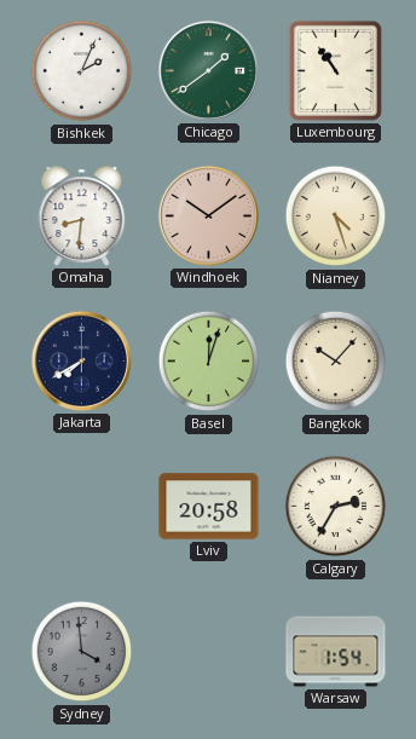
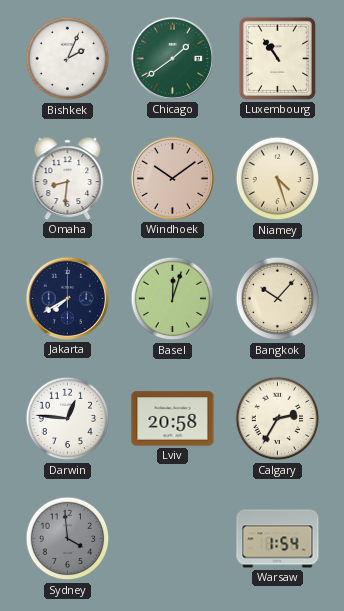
Darwin: none -> 12:46 (68, 419)
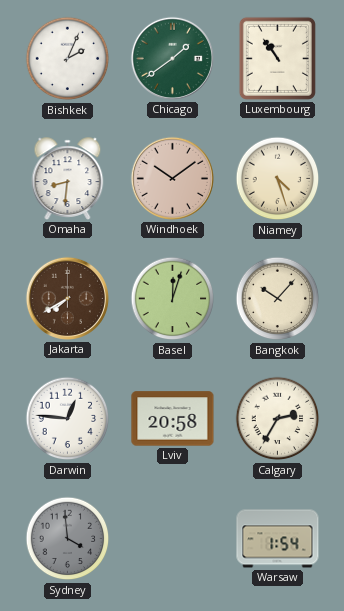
Jakarta dial: navy -> brown (67, 298)
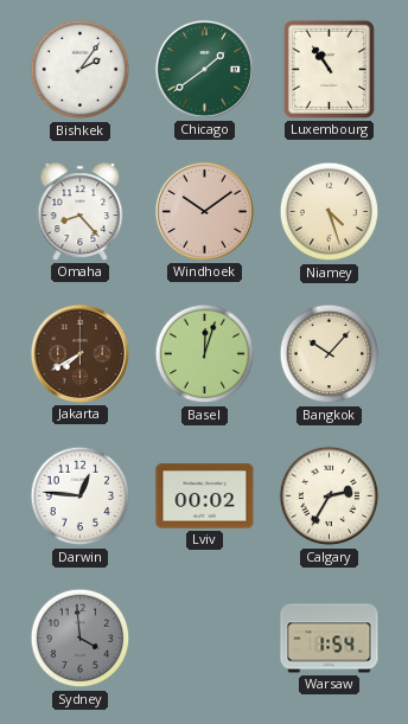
Bishkek: 2:04 -> 2:06 (81, 70)
Omaha: 8:31 -> 8:23 (81, 212)
Lviv: 20:58 -> 00:02 (205, 496)
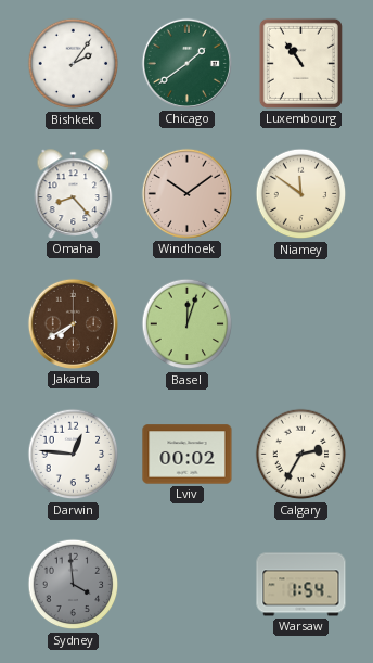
Niamey: 4:27 -> 11:51 (301, 194)
Bangkok: 10:07 -> none (330, 354)
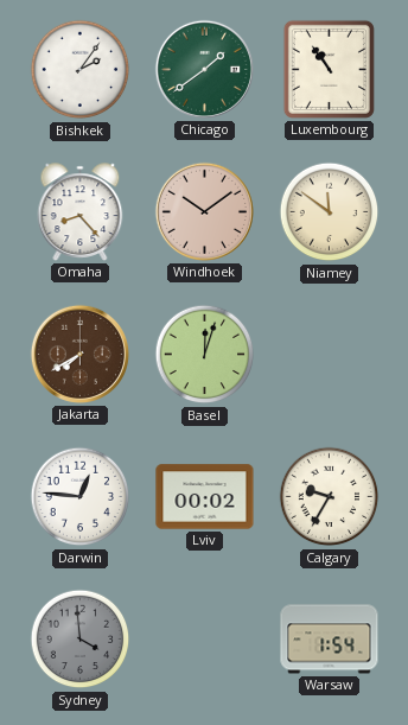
Calgary: 2:35 -> 9:35 (330, 497)
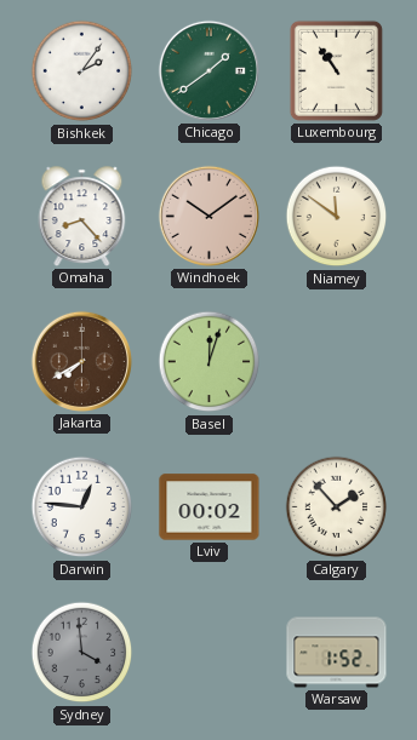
Calgary: 9:35 -> 1:53 (337, 507)
Warsaw: 1:54 -> 1:52 (337, 653)
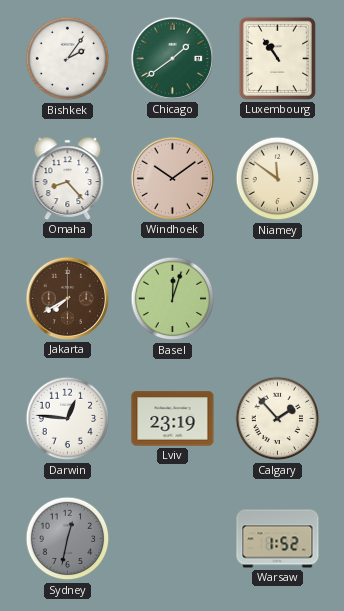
Lviv: 00:02 -> 23:19 (173, 419)
Sydney: 3:59 -> 12:32 (68, 539)
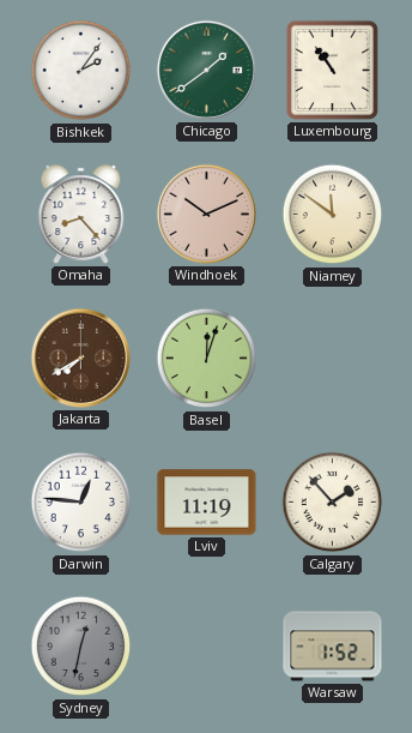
Windhoek: 10:09 -> 10:11 (206, 214)
Lviv: 23:19 -> 11:19 (207, 503)
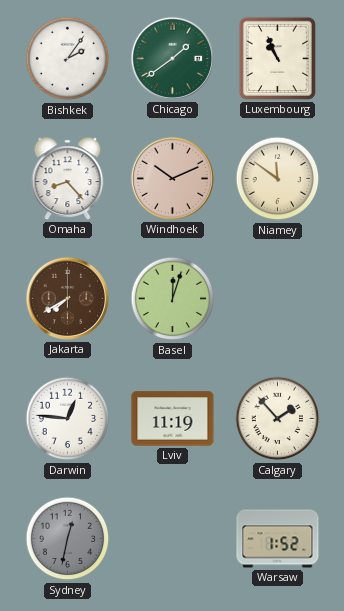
Luxembourg: 10:54 -> 10:56 (277, 58)
